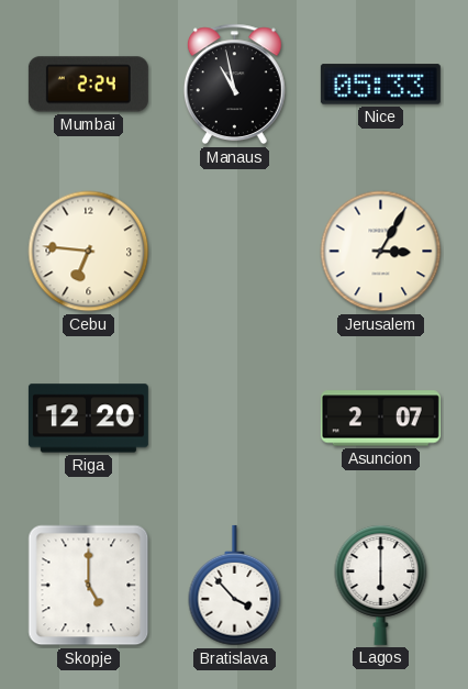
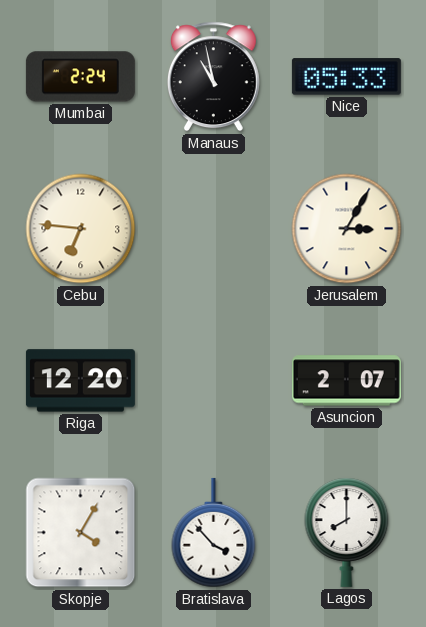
Skopje: 5:00 -> 4:05 (81, 533)
Lagos: 6:00 -> 8:00 (347, 532)
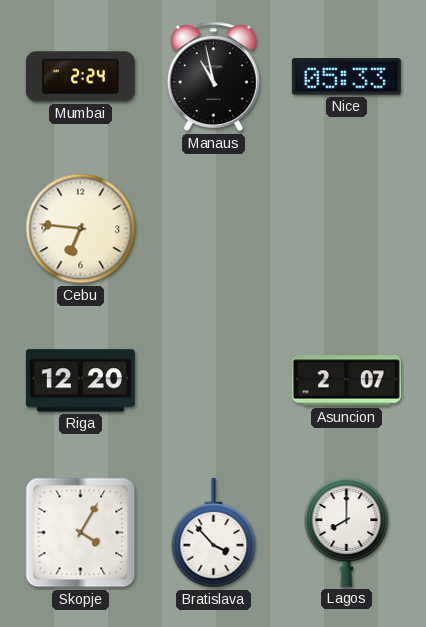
Jerusalem: 3:05 -> none (347, 229)
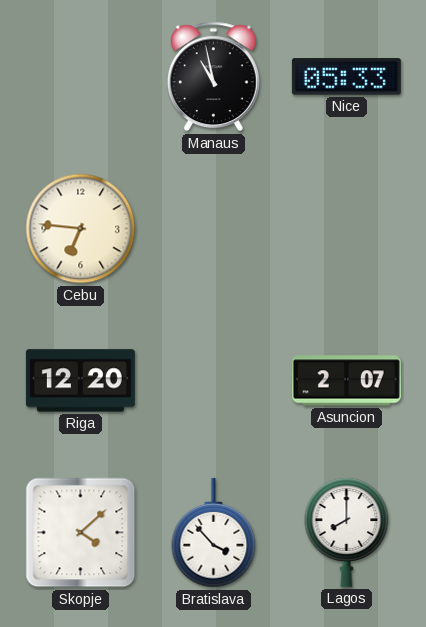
Mumbai: 2:24 -> none (80, 77)
Skopje: 4:05 -> 4:08 (81, 533)
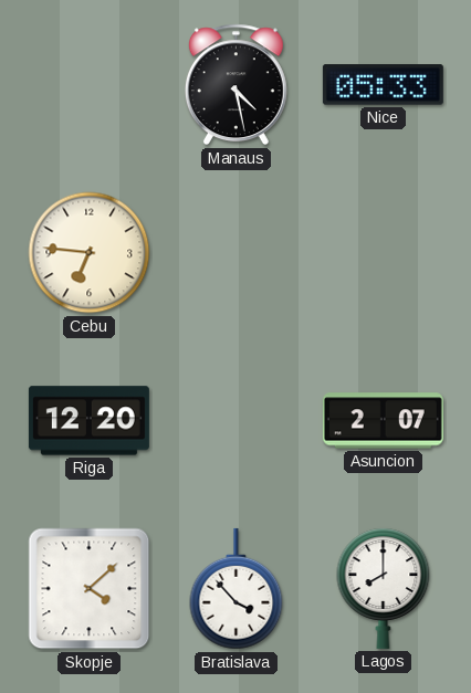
Manaus: 10:58 -> 4:28 (236, 85)
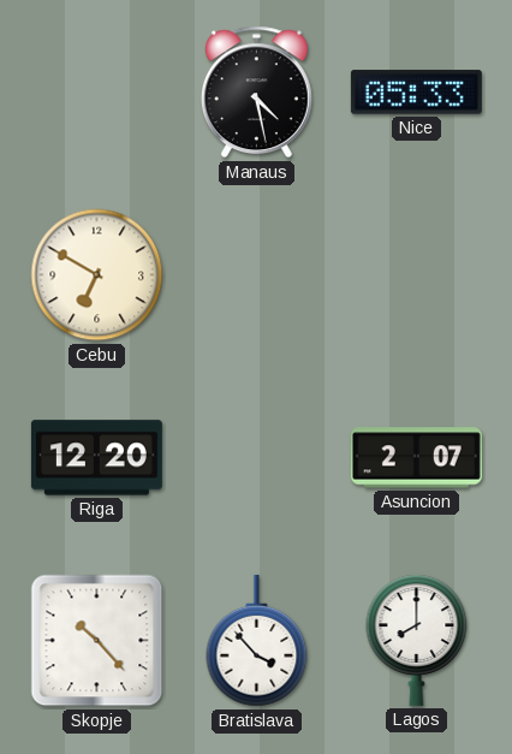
Cebu: 6:46 -> 6:50 (97, 275)
Skopje: 4:08 -> 10:23 (97, 641)
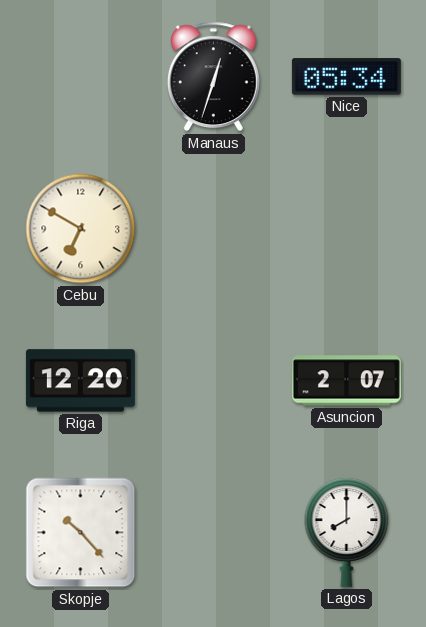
Manaus: 4:28 -> 12:33 (213, 77)
Nice: 05:33 -> 05:34 (346, 77)
Bratislava: 3:53 -> none (257, 641)
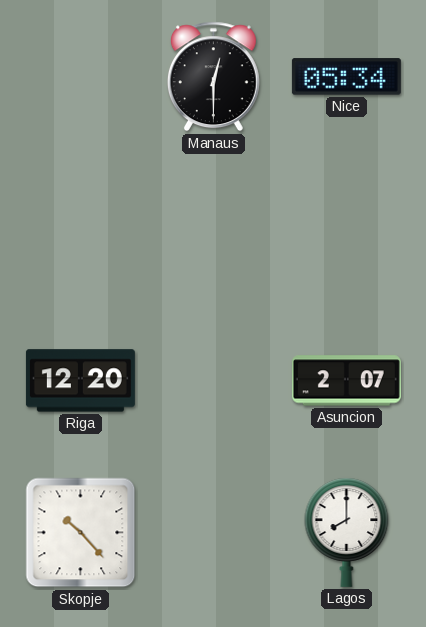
Manaus: 12:33 -> 12:30 (213, 77)
Cebu: 6:50 -> none (81, 229)
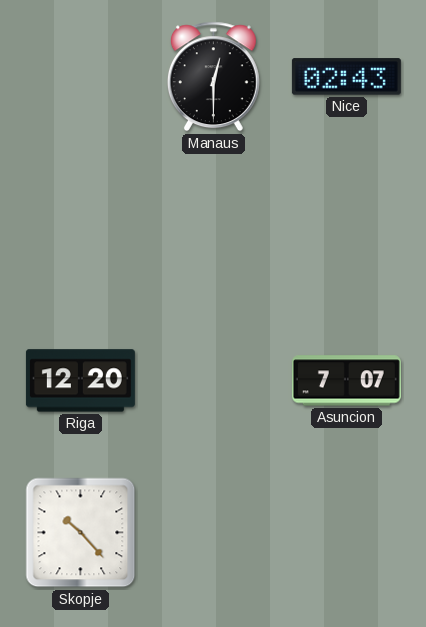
Nice: 05:34 -> 02:43 (346, 77)
Asuncion: 2:07 -> 7:07 (346, 381)
Lagos: 8:00 -> none (347, 532)
